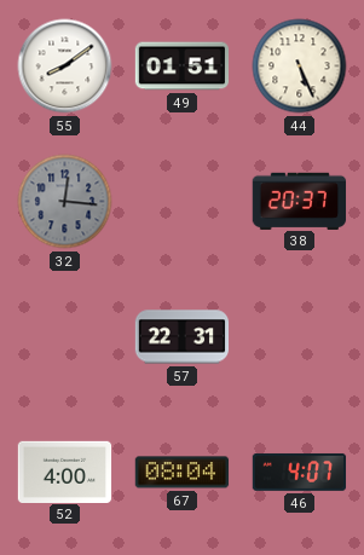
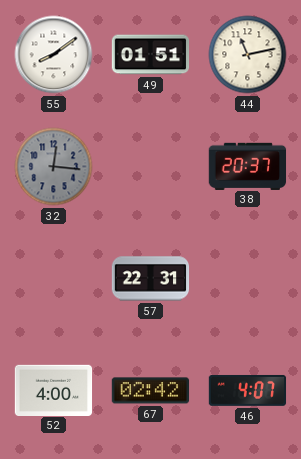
44: 5:26 -> 11:13 (248, 55)
67: 08:04 -> 02:42 (151, 391)
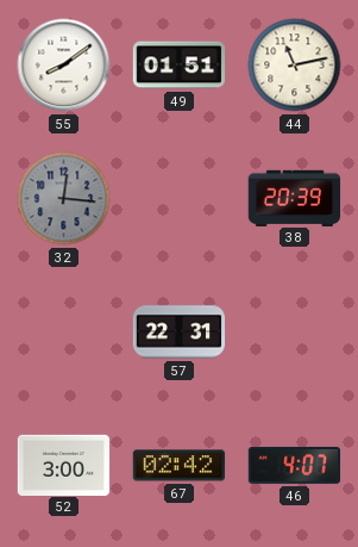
38: 20:37 -> 20:39 (295, 198)
52: 4:00 -> 3:00 (64, 465)
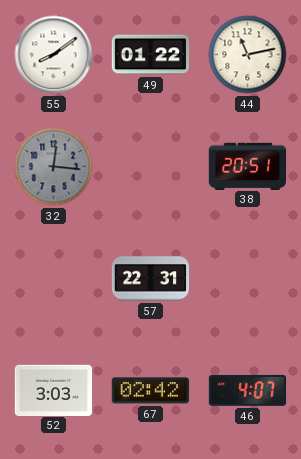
49: 01:51 -> 01:22 (151, 55)
38: 20:39 -> 20:51 (248, 166)
52: 3:00 -> 3:03 (54, 390)
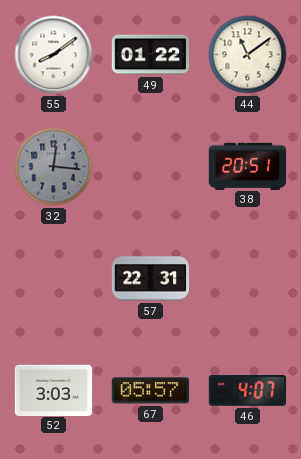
44: 11:13 -> 11:09 (248, 55)
67: 02:42 -> 05:57 (151, 391)
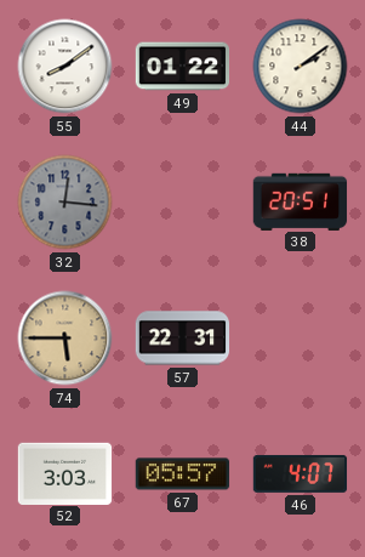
44: 11:09 -> 2:09 (301, 67)
74: none -> 5:45 (65, 339)
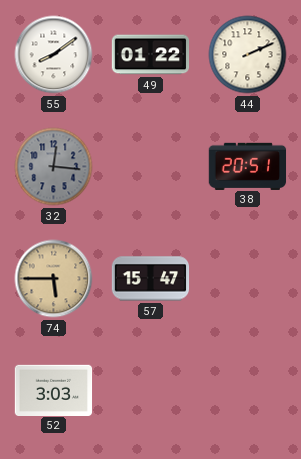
44: 2:09 -> 2:11 (248, 55)
57: 22:31 -> 15:47 (151, 279)
67: 05:57 -> none (183, 474)
46: 4:07 -> none (301, 473)
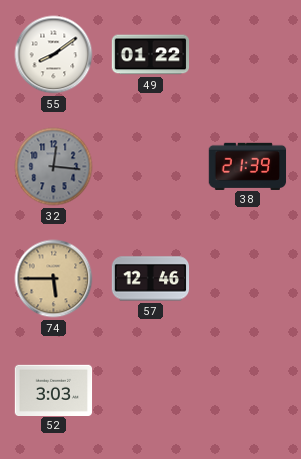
44: 2:11 -> none (248, 55)
38: 20:51 -> 21:39 (248, 166)
57: 15:47 -> 12:46 (151, 279)
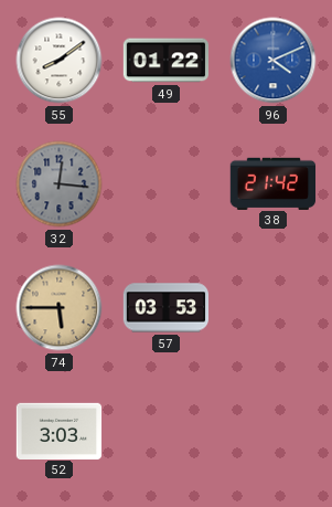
96: none -> 4:11 (274, 61)
38: 21:39 -> 21:42 (274, 183)
57: 12:46 -> 03:53 (167, 308)
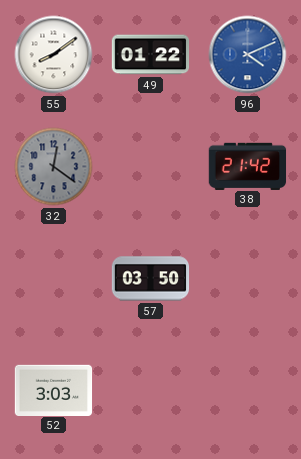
32: 12:16 -> 12:21 (54, 167)
74: 5:45 -> none (60, 308)
57: 03:53 -> 03:50 (151, 279)
